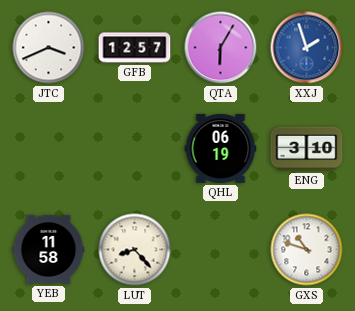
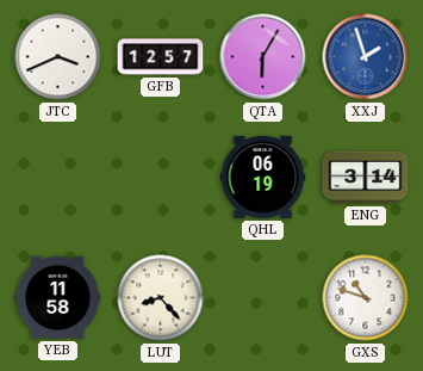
ENG: 3:10 -> 3:14 (366, 178)
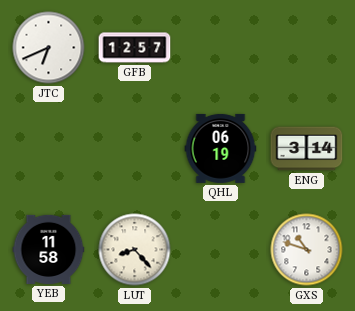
JTC: 3:41 -> 6:41 (49, 48)
QTA: 6:05 -> none (263, 57)
XXJ: 1:57 -> none (366, 57)
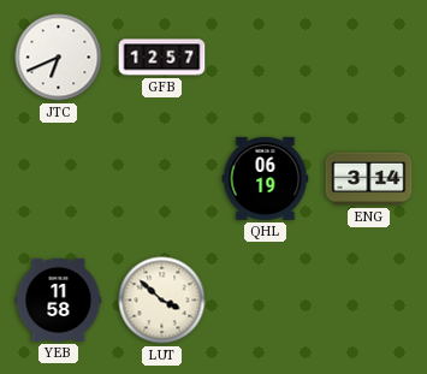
LUT: 8:23 -> 3:52 (162, 301)
GXS: 10:48 -> none (307, 250)
